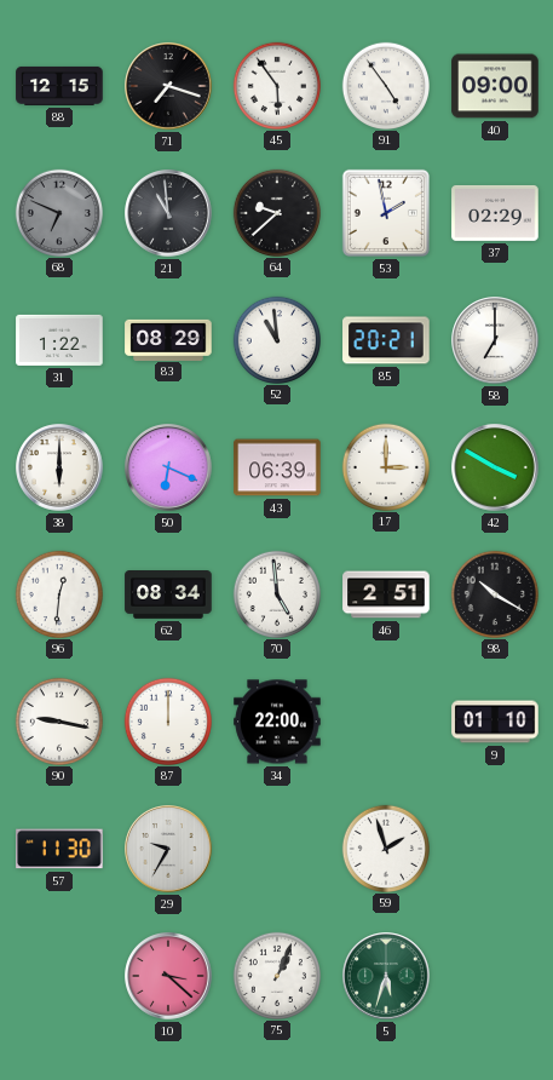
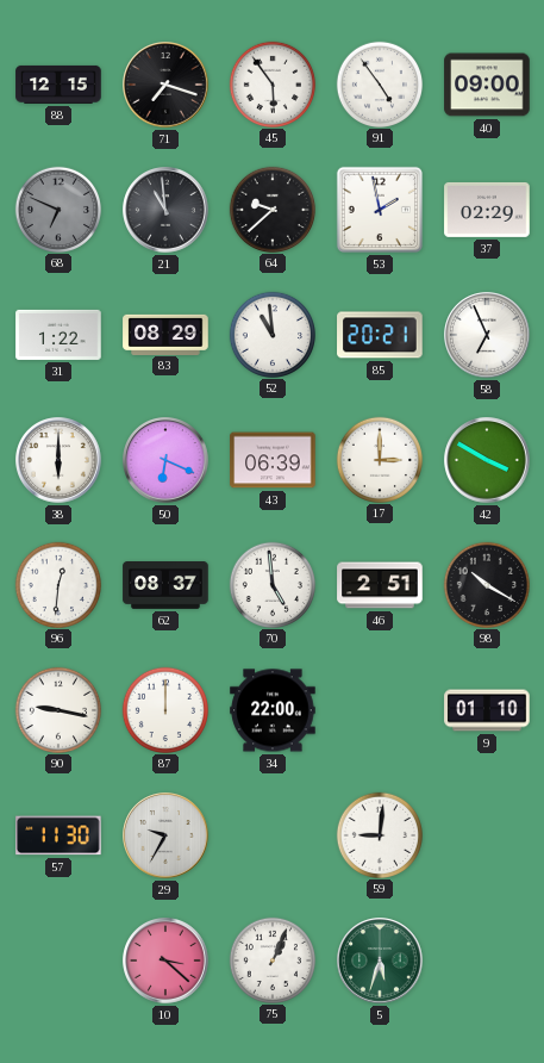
58: 7:00 -> 6:56 (487, 335)
62: 08:34 -> 08:37 (165, 585)
59: 1:57 -> 9:01 (379, 834)
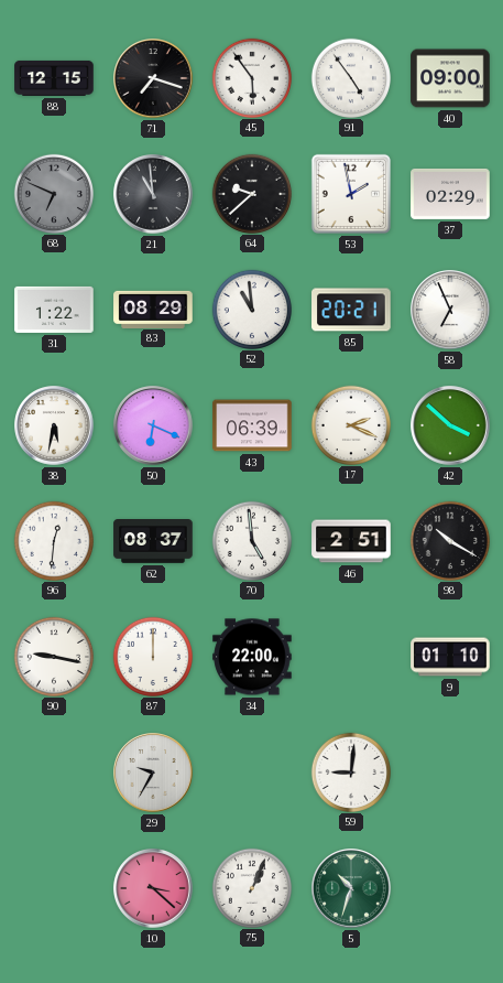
38: 6:00 -> 5:32 (54, 425)
17: 3:00 -> 2:19 (350, 424)
42: 3:50 -> 3:52 (450, 425)
57: 11:30 -> none (58, 835)
5: 5:33 -> 10:33 (351, 888)
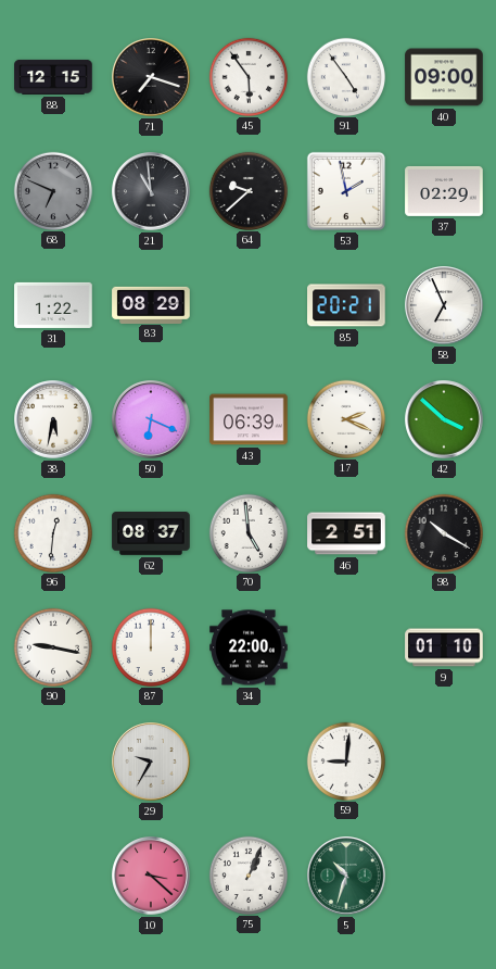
52: 10:59 -> none (251, 309)
